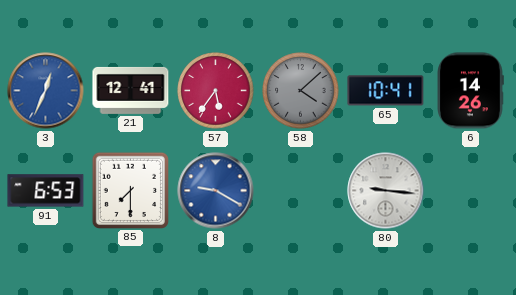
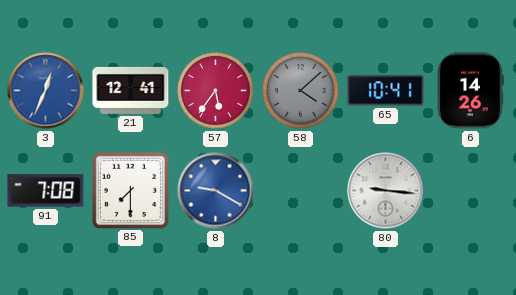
91: 6:53 -> 7:08 (46, 191)
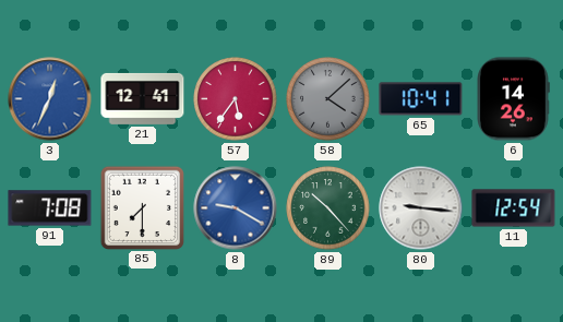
89: none -> 10:23 (328, 208)
11: none -> 12:54 (514, 208)
